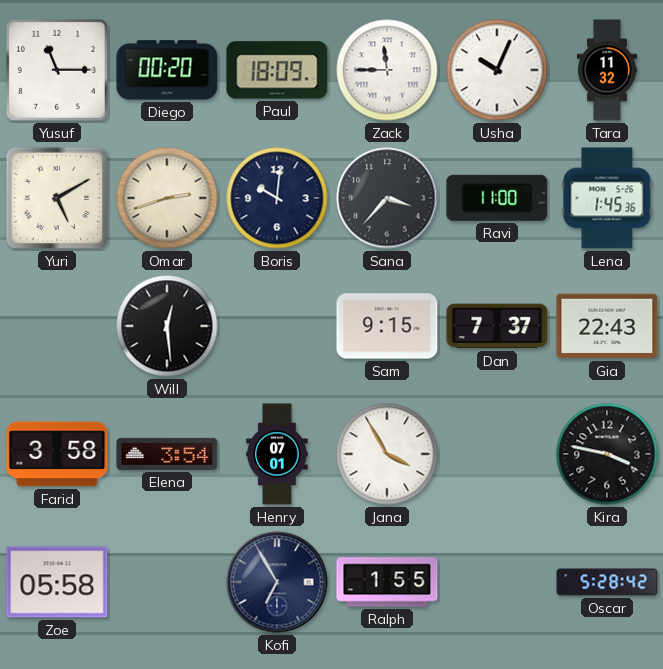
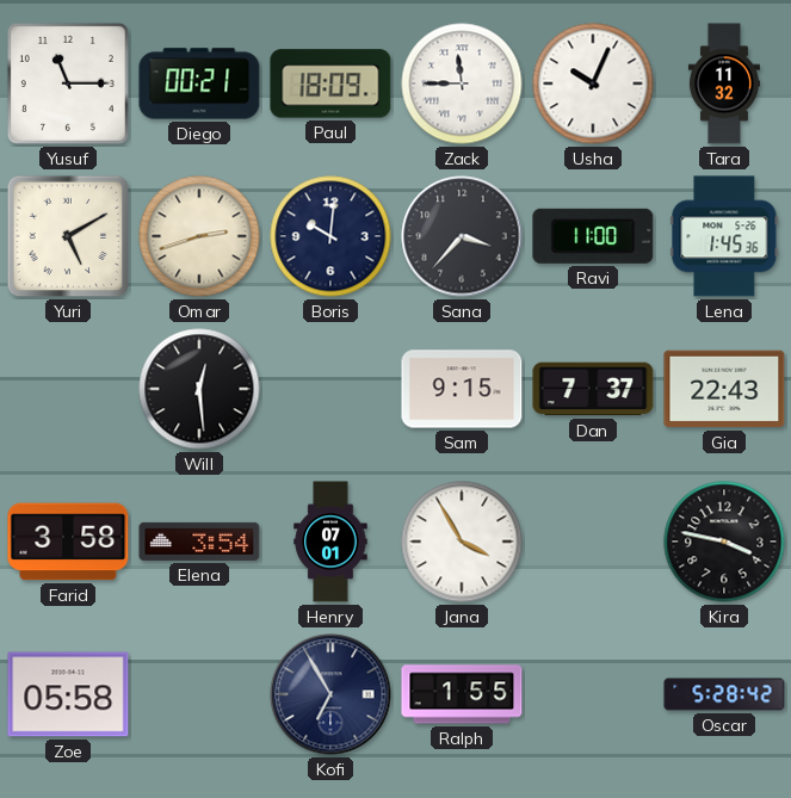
Diego: 00:20 -> 00:21 (199, 83)
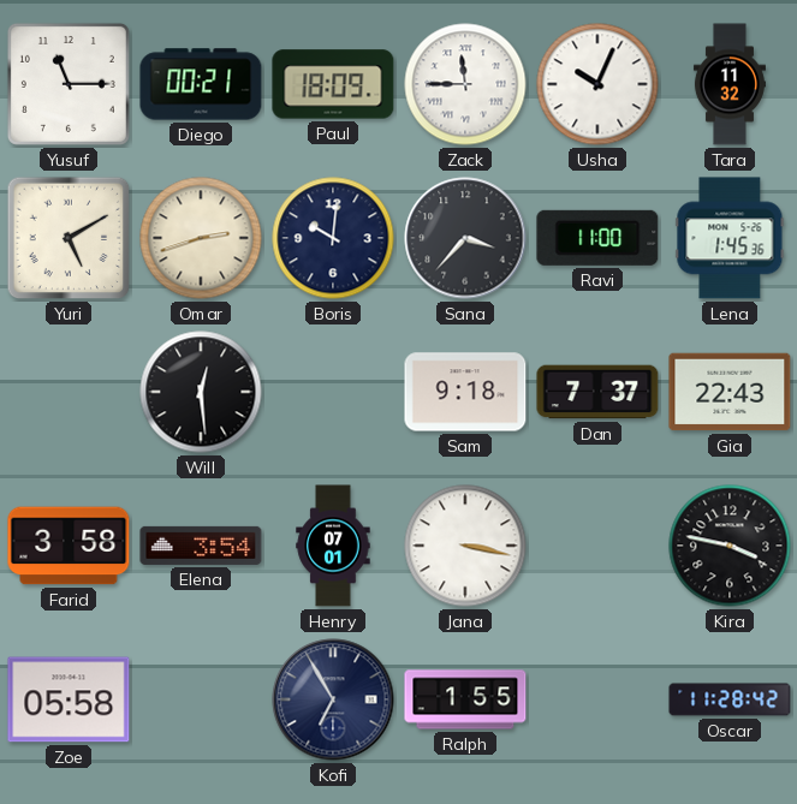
Sam: 9:15 -> 9:18 (465, 392)
Jana: 3:55 -> 3:17 (465, 546)
Oscar: 5:28 -> 11:28 (730, 699)
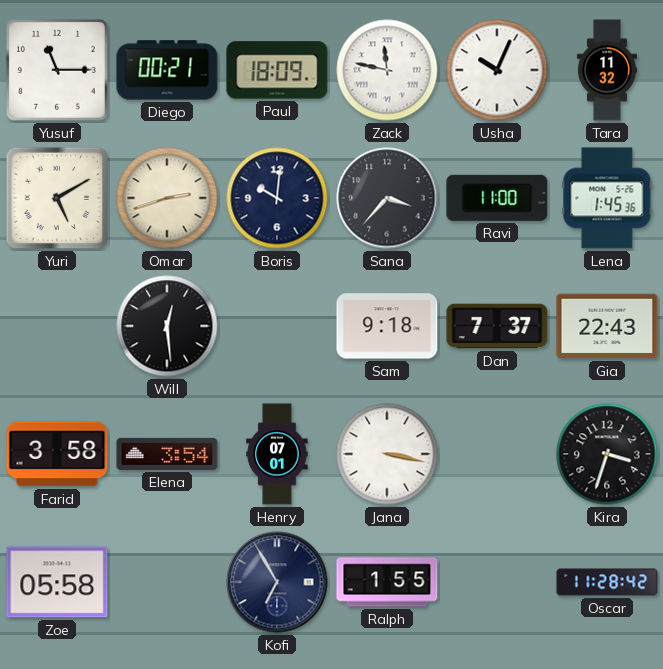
Zack: 11:45 -> 11:47 (387, 70)
Kira: 3:47 -> 3:33 (607, 454)
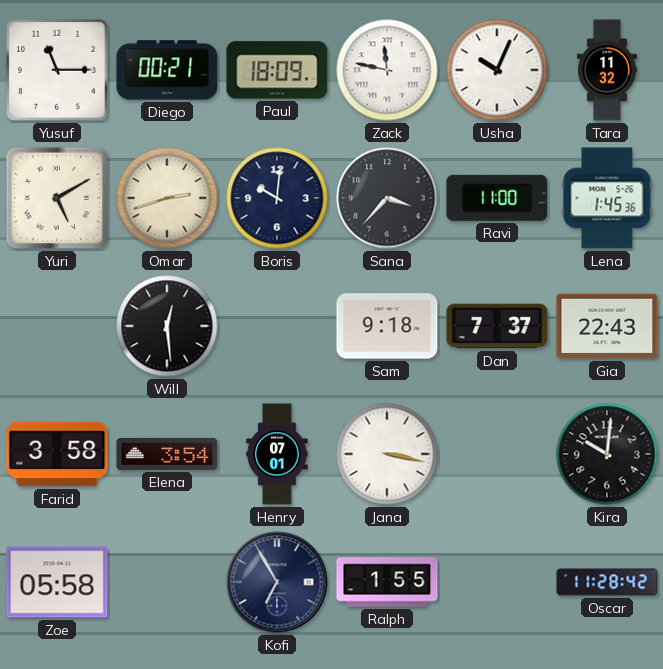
Kira: 3:33 -> 10:01 (607, 454)
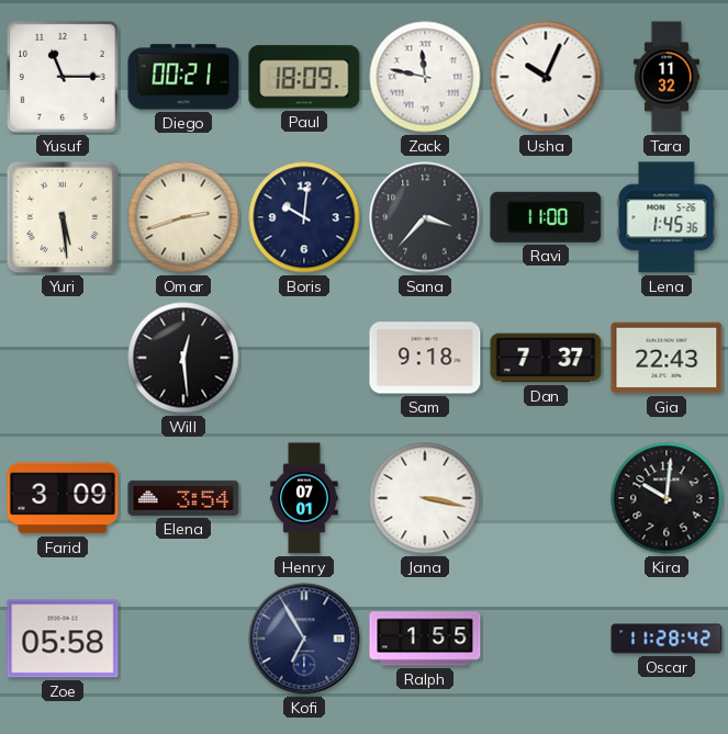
Yuri: 5:10 -> 5:29 (63, 217)
Farid: 3:58 -> 3:09 (63, 498)
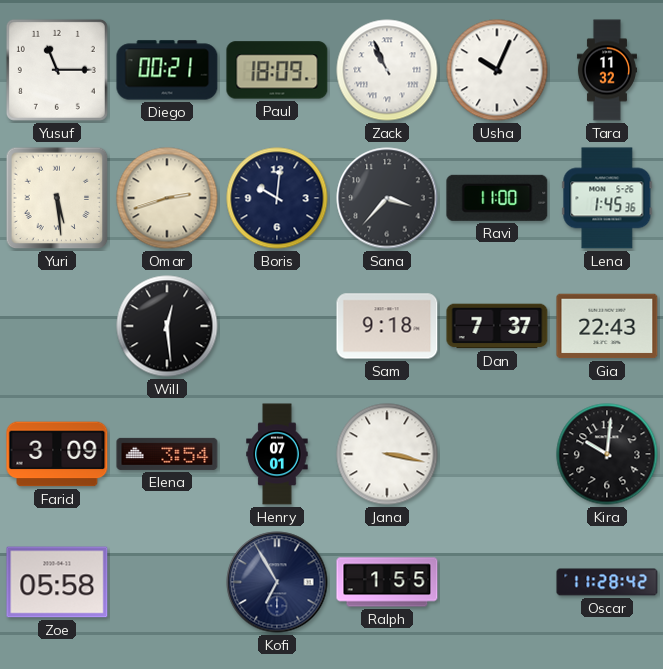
Zack: 11:47 -> 10:56 (387, 70)
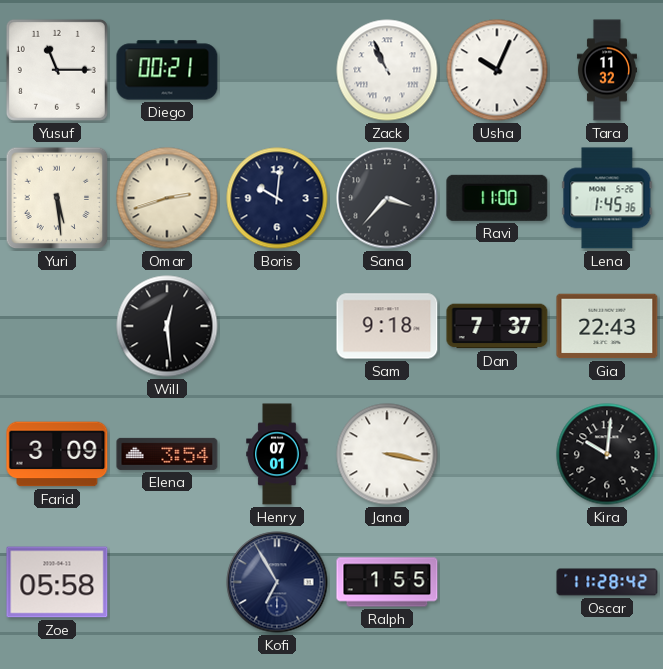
Paul: 18:09 -> none (277, 70)
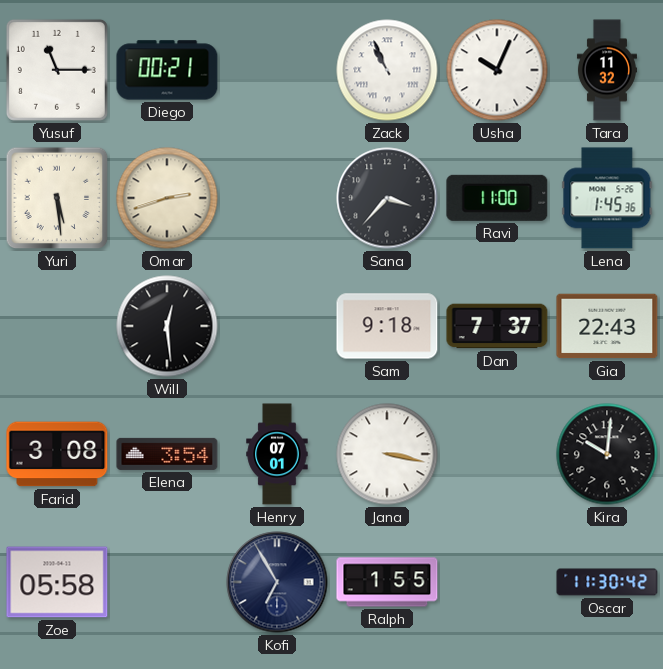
Boris: 10:01 -> none (277, 198)
Farid: 3:09 -> 3:08 (57, 454)
Oscar: 11:28 -> 11:30 (607, 582)
